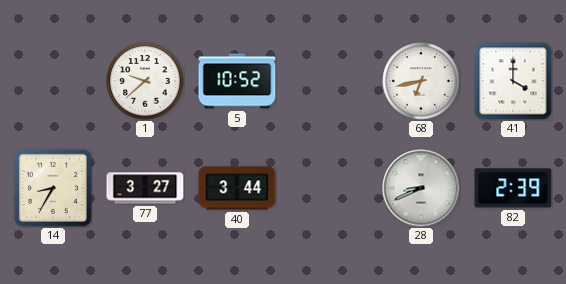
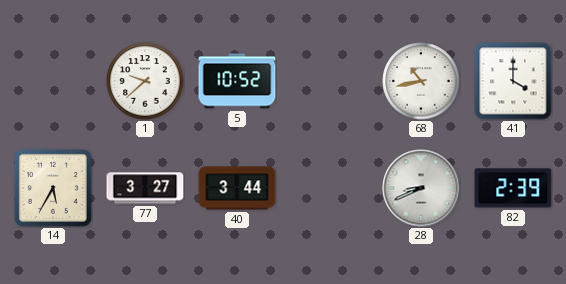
68: 6:43 -> 10:43 (421, 81)
14: 8:35 -> 5:35 (53, 188)
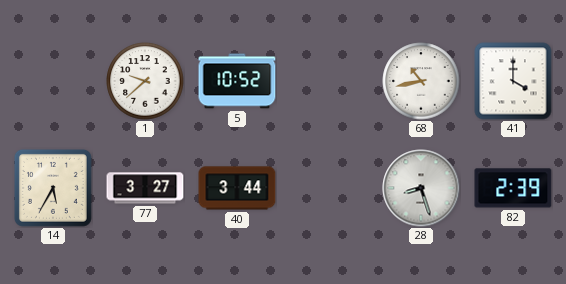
28: 8:41 -> 8:27 (421, 188)
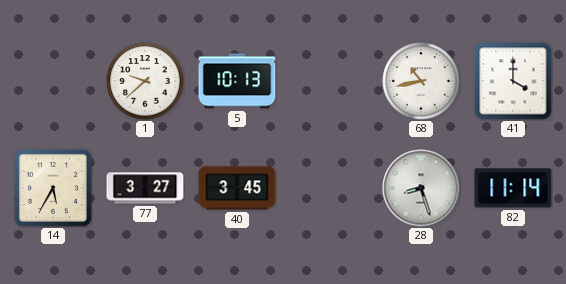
5: 10:52 -> 10:13 (237, 81)
40: 3:44 -> 3:45 (237, 188)
82: 2:39 -> 11:14 (513, 188)
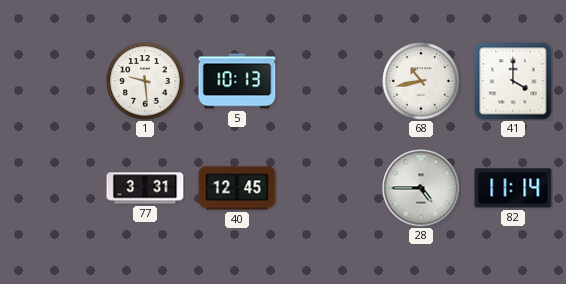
1: 9:38 -> 9:29 (145, 81)
14: 5:35 -> none (53, 188)
77: 3:27 -> 3:31 (145, 188)
40: 3:45 -> 12:45 (237, 188)
28: 8:27 -> 4:45 (421, 188)
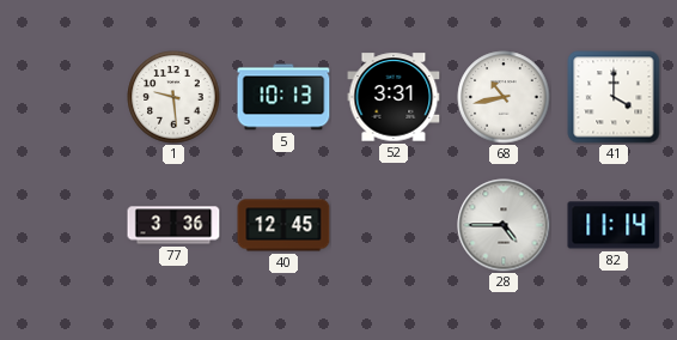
52: none -> 3:31 (394, 97)
77: 3:31 -> 3:36 (173, 225)
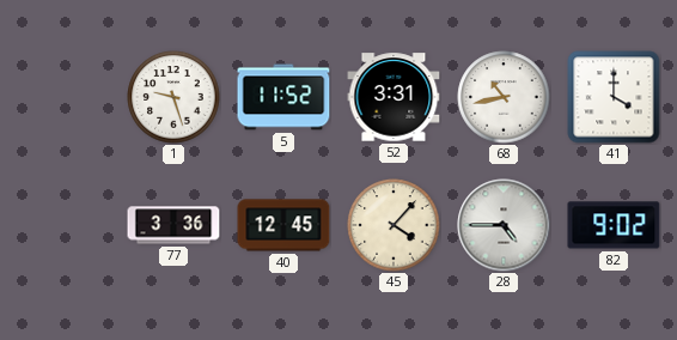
1: 9:29 -> 9:27 (173, 97)
5: 10:13 -> 11:52 (283, 97)
45: none -> 4:07 (394, 225)
82: 11:14 -> 9:02 (614, 225)
